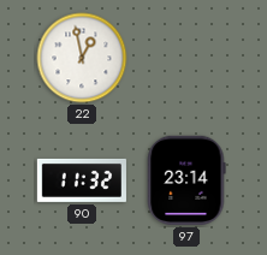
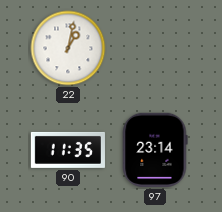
22: 12:58 -> 1:02 (68, 48)
90: 11:32 -> 11:35 (67, 150)
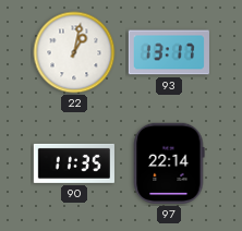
93: none -> 13:17 (169, 52)
97: 23:14 -> 22:14 (169, 163)
